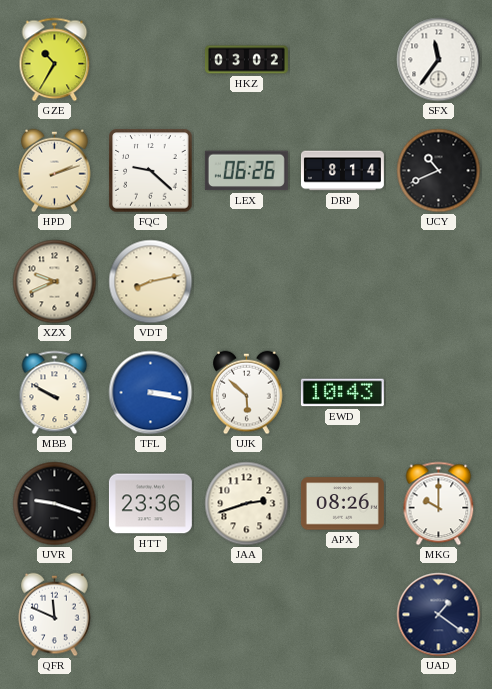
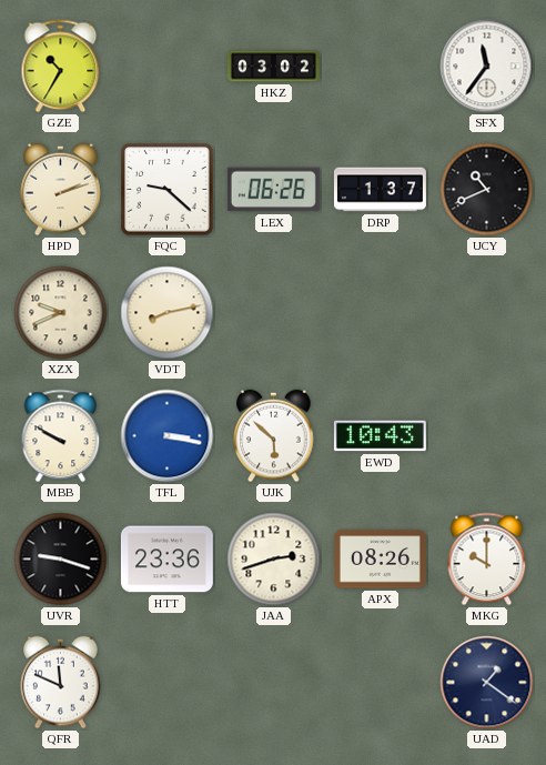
DRP: 8:14 -> 1:37 (380, 190)
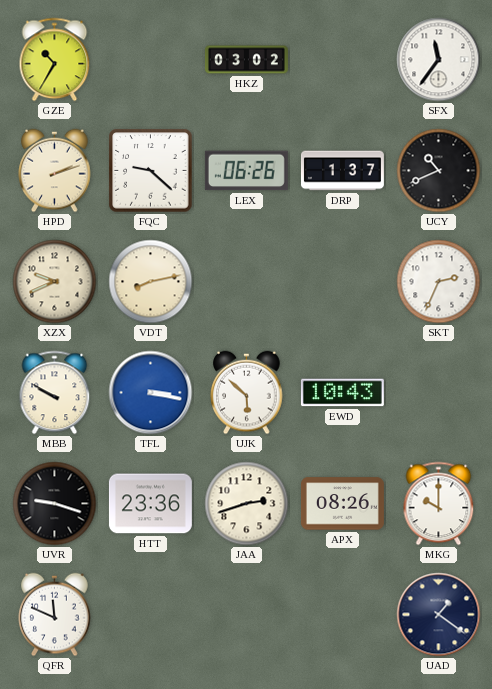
SKT: none -> 2:34 (439, 282)
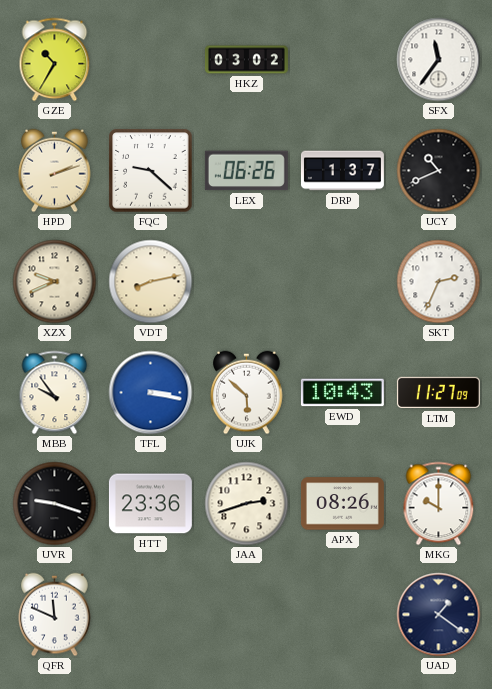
MBB: 9:50 -> 9:54 (55, 393)
LTM: none -> 11:27 (438, 393)
